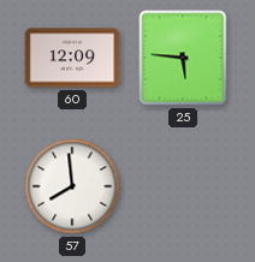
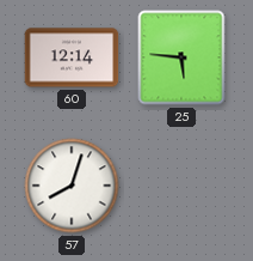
60: 12:09 -> 12:14 (72, 57)
57: 7:59 -> 8:03 (72, 186)
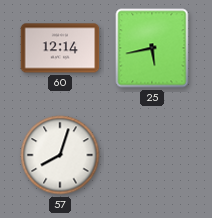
25: 5:46 -> 5:43 (152, 48)
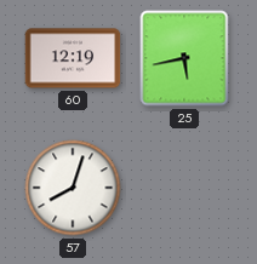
60: 12:14 -> 12:19 (73, 58)
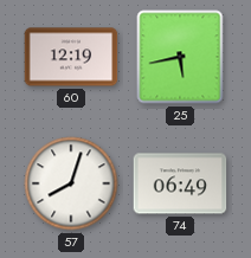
74: none -> 06:49 (180, 183)
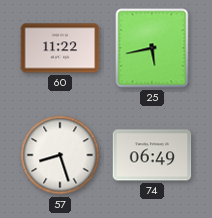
60: 12:19 -> 11:22 (60, 48)
57: 8:03 -> 8:27 (60, 155)
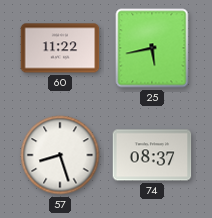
74: 06:49 -> 08:37 (152, 155)
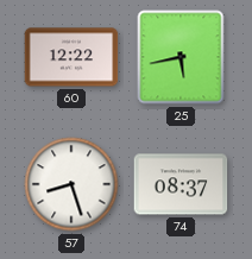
60: 11:22 -> 12:22 (71, 57)
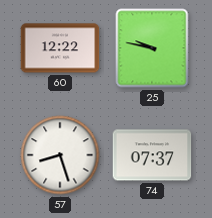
25: 5:43 -> 9:47 (152, 48)
74: 08:37 -> 07:37 (152, 155)
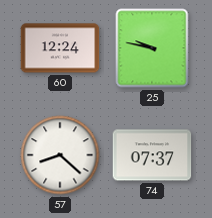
60: 12:22 -> 12:24 (60, 48)
57: 8:27 -> 8:22 (60, 155)
